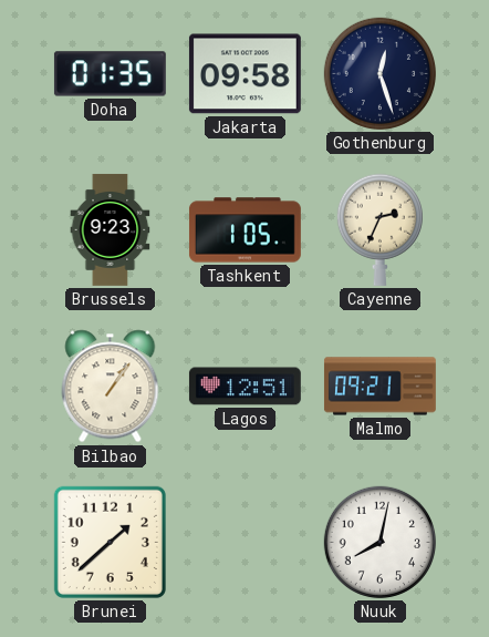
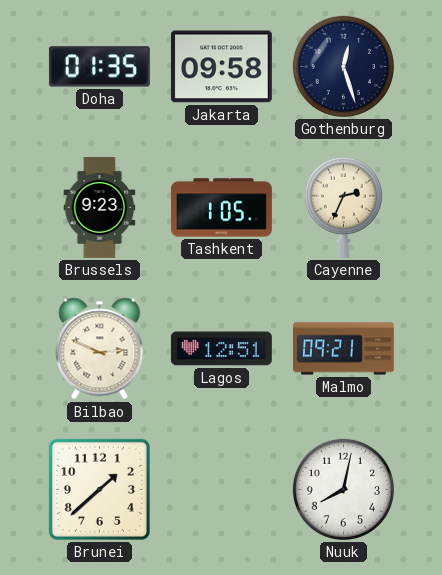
Bilbao: 1:06 -> 2:49 (100, 349)
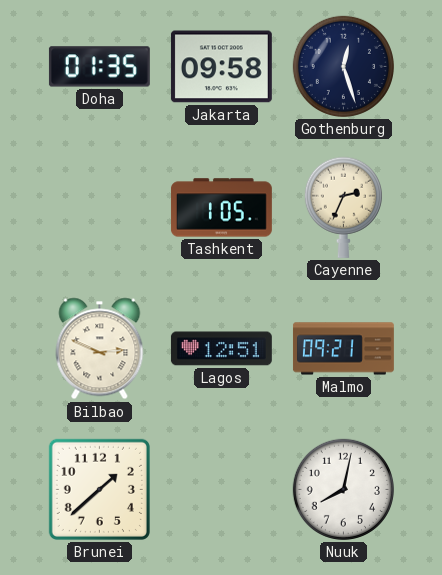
Brussels: 9:23 -> none (100, 207)
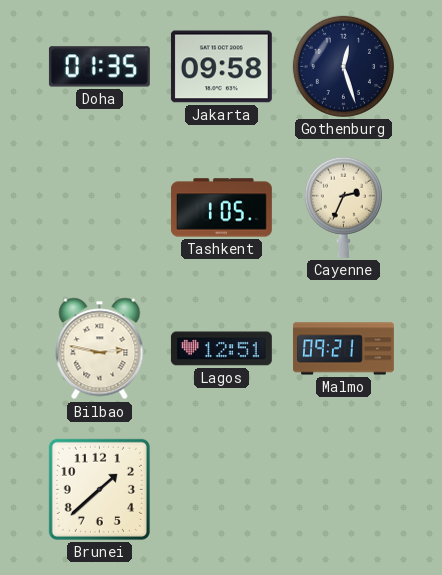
Bilbao: 2:49 -> 2:47 (100, 349)
Nuuk: 8:02 -> none (343, 489)
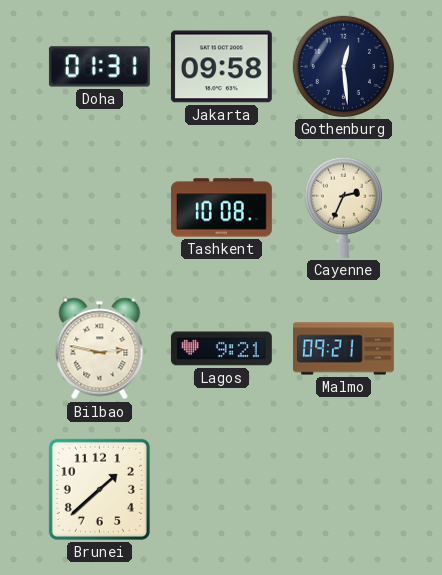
Doha: 01:35 -> 01:31 (99, 67)
Gothenburg: 12:27 -> 12:29 (343, 66)
Tashkent: 1:05 -> 10:08 (221, 208)
Lagos: 12:51 -> 9:21 (221, 349)
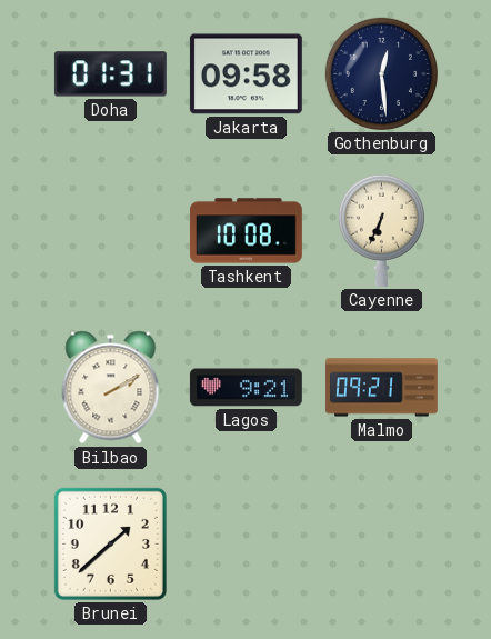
Cayenne: 2:34 -> 6:34 (381, 230)
Bilbao: 2:47 -> 2:10 (111, 388)
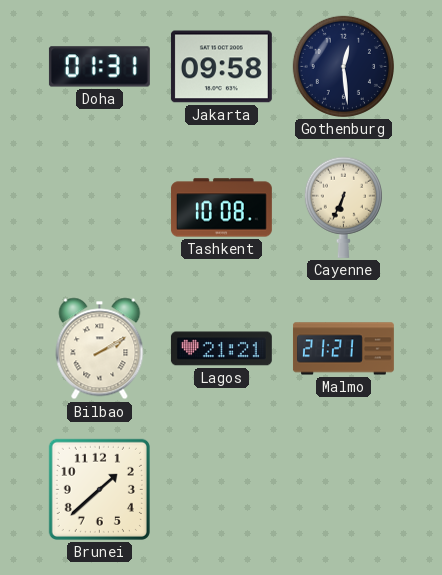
Lagos: 9:21 -> 21:21 (221, 349)
Malmo: 09:21 -> 21:21 (343, 349)
